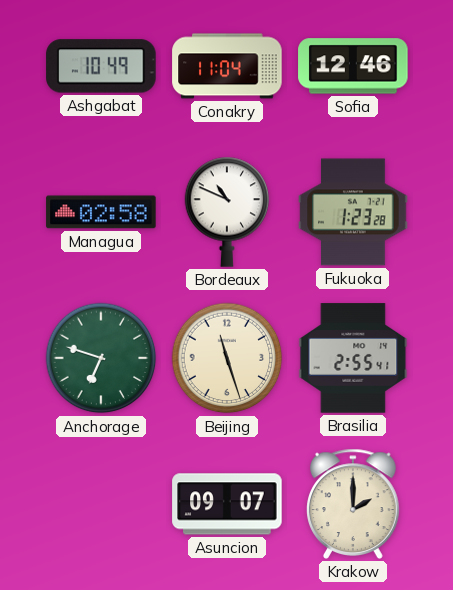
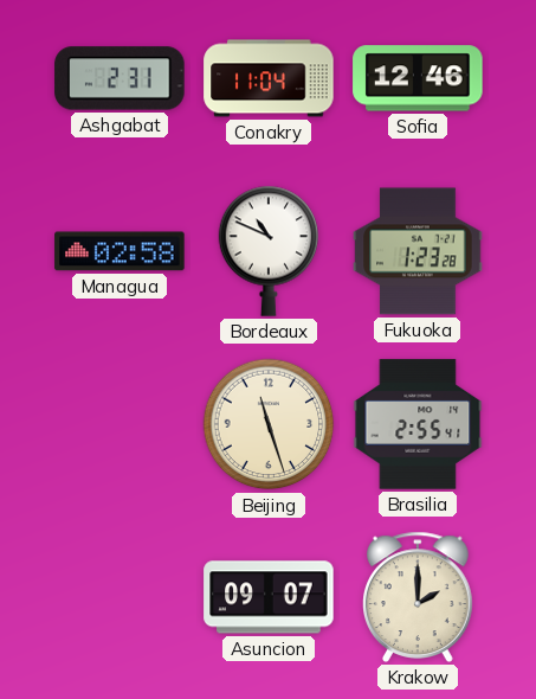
Ashgabat: 10:49 -> 2:31 (120, 78)
Anchorage: 6:48 -> none (101, 358)
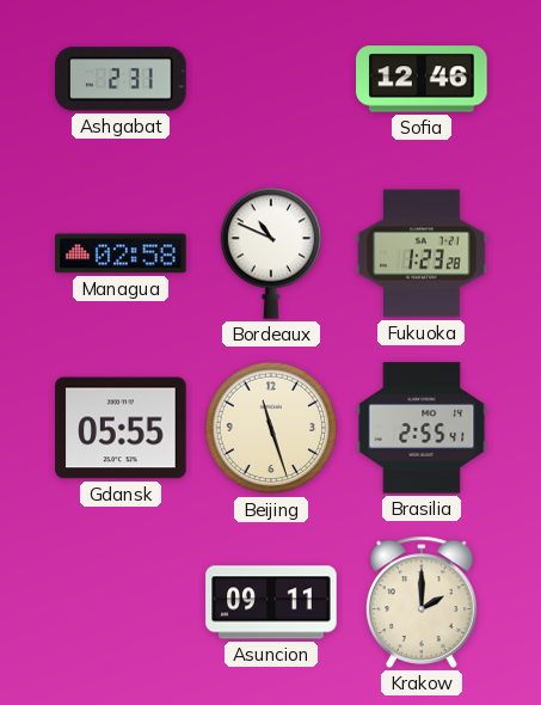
Conakry: 11:04 -> none (269, 78)
Gdansk: none -> 05:55 (121, 428)
Asuncion: 09:07 -> 09:11 (271, 602)
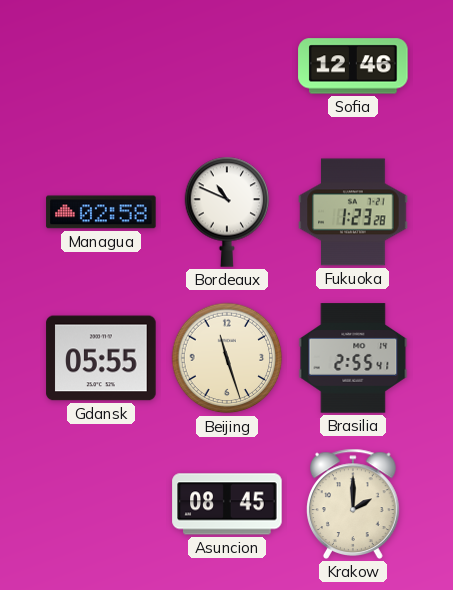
Ashgabat: 2:31 -> none (121, 79)
Asuncion: 09:11 -> 08:45 (227, 504)
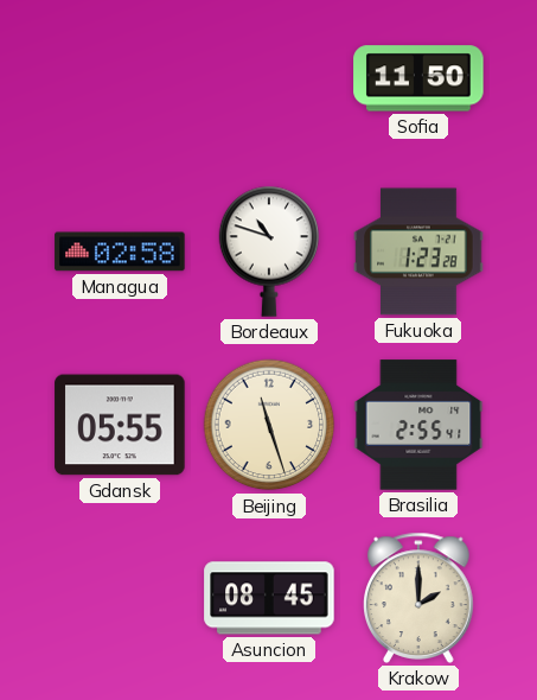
Sofia: 12:46 -> 11:50 (418, 78)
Bordeaux: 10:49 -> 10:48 (269, 252)
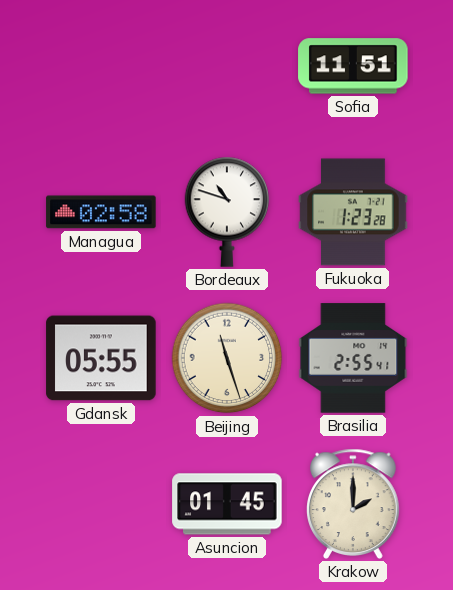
Sofia: 11:50 -> 11:51 (353, 66)
Asuncion: 08:45 -> 01:45 (227, 504)
